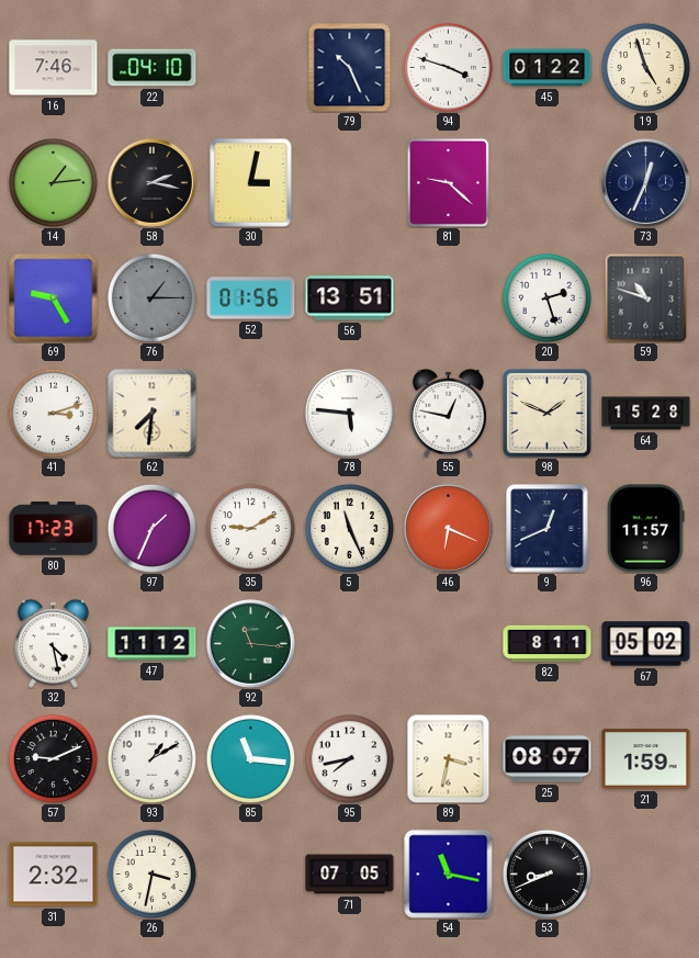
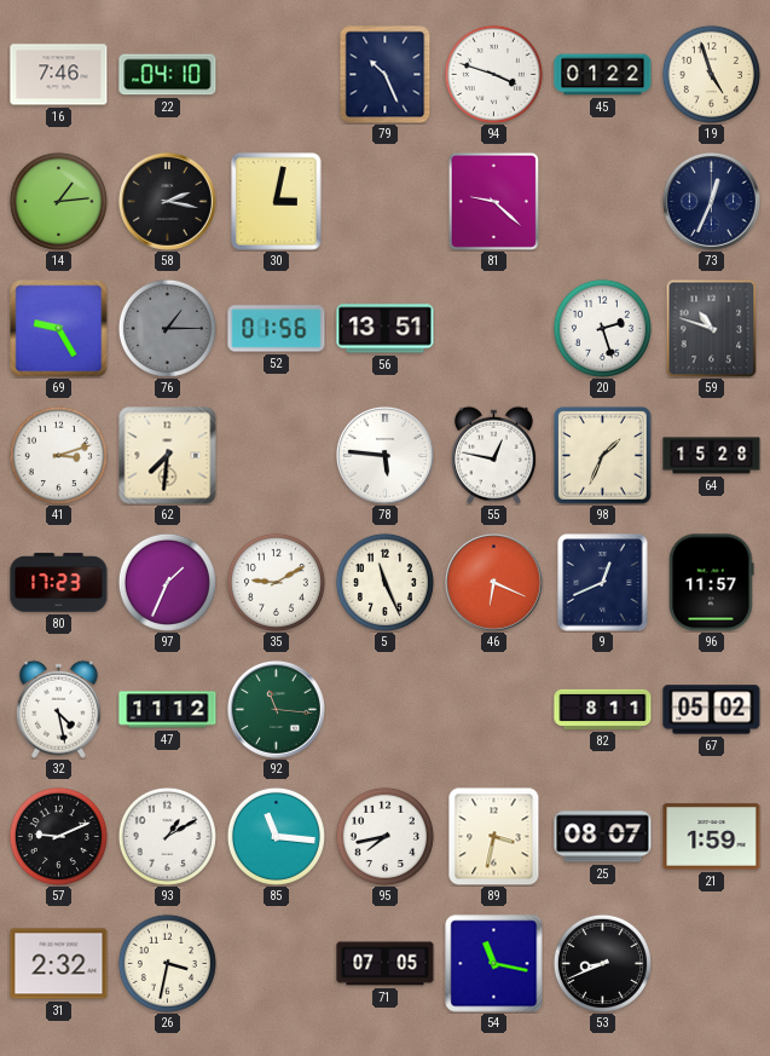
98: 1:49 -> 1:34 (602, 455)
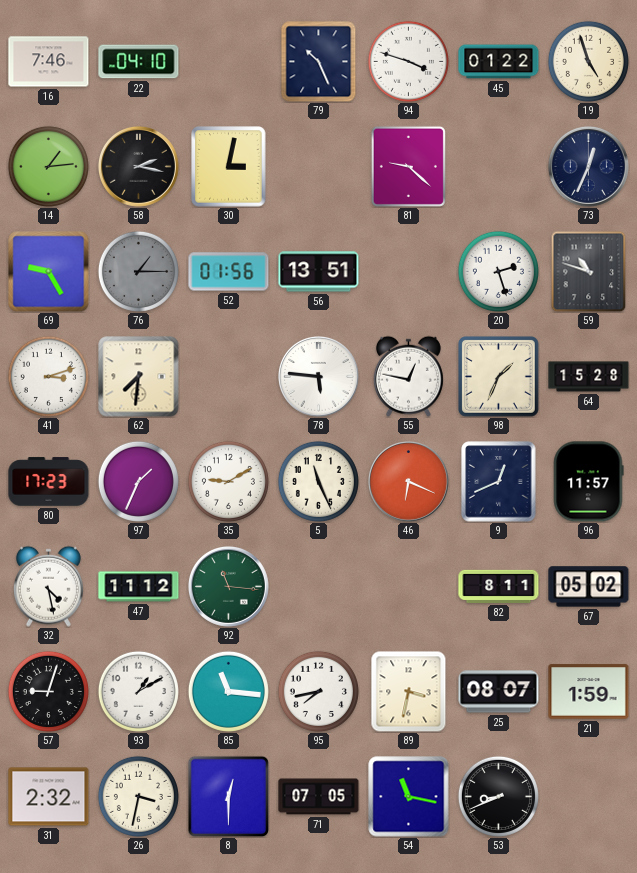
57: 9:11 -> 9:03 (48, 691)
8: none -> 12:30 (228, 796)
